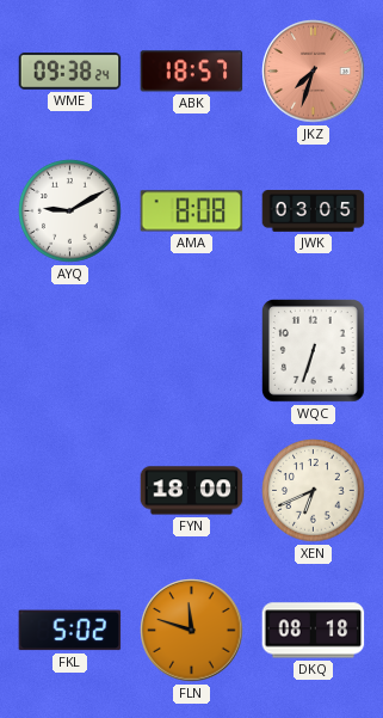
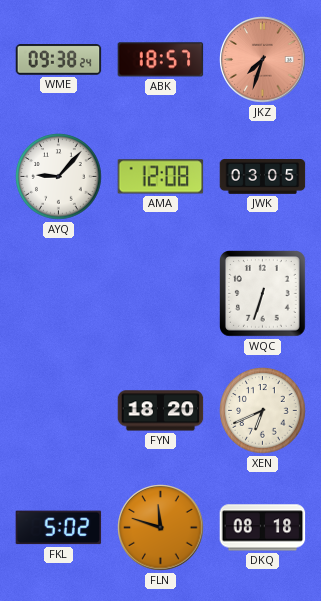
AYQ: 9:10 -> 9:07 (59, 177)
AMA: 8:08 -> 12:08 (161, 177)
FYN: 18:00 -> 18:20 (161, 411)
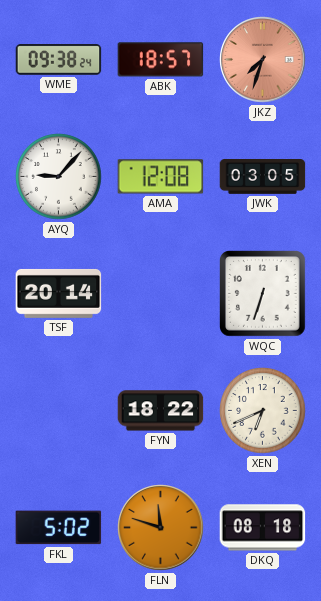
TSF: none -> 20:14 (59, 293)
FYN: 18:20 -> 18:22 (161, 411)
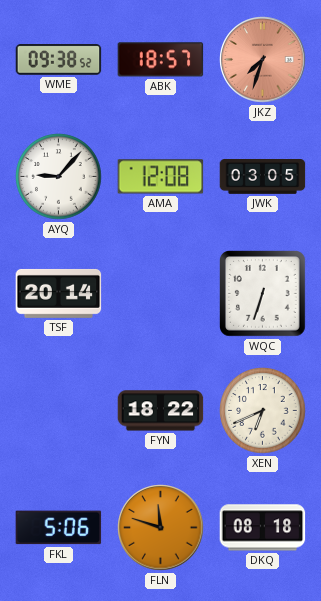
WME: 09:38:24 -> 09:38:52 (59, 60)
FKL: 5:02 -> 5:06 (59, 528)
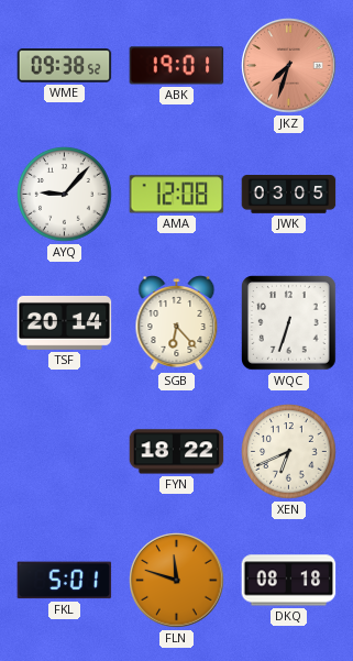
ABK: 18:57 -> 19:01 (177, 66)
SGB: none -> 6:23 (177, 323)
FKL: 5:06 -> 5:01 (65, 581)
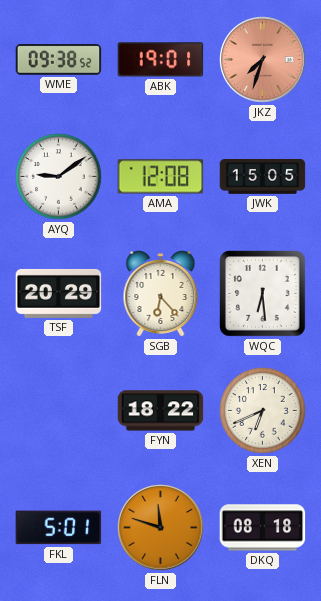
AYQ: 9:07 -> 9:09 (59, 177)
JWK: 03:05 -> 15:05 (263, 177)
TSF: 20:14 -> 20:29 (59, 293)
WQC: 6:33 -> 6:29 (263, 294)
